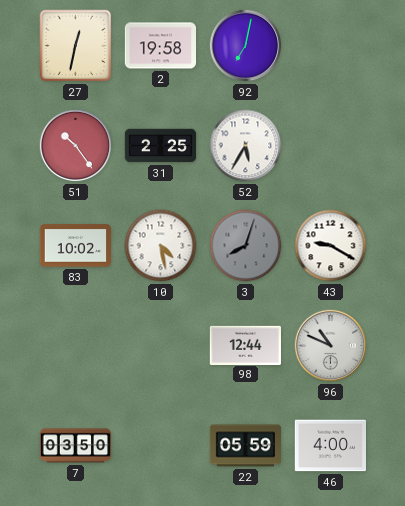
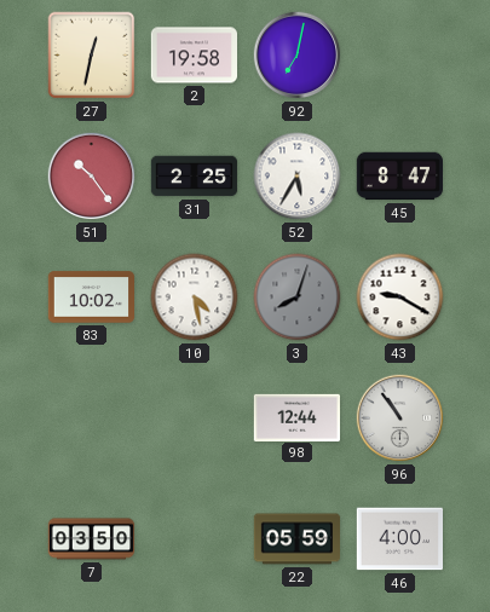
45: none -> 8:47 (399, 177)
96: 10:49 -> 10:54 (400, 418)
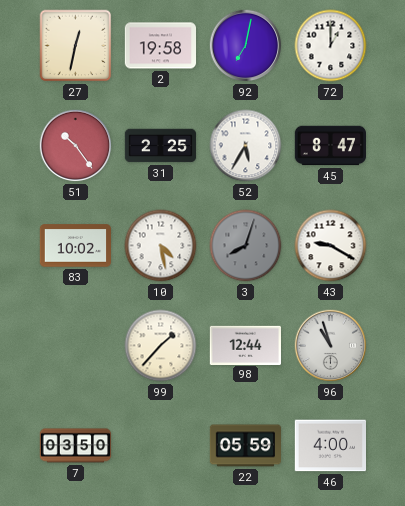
72: none -> 1:00 (331, 46)
99: none -> 1:37 (161, 346)
96: 10:54 -> 10:57 (331, 346)
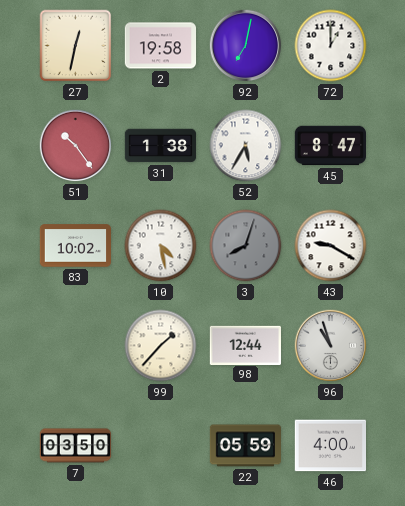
31: 2:25 -> 1:38 (161, 146)
